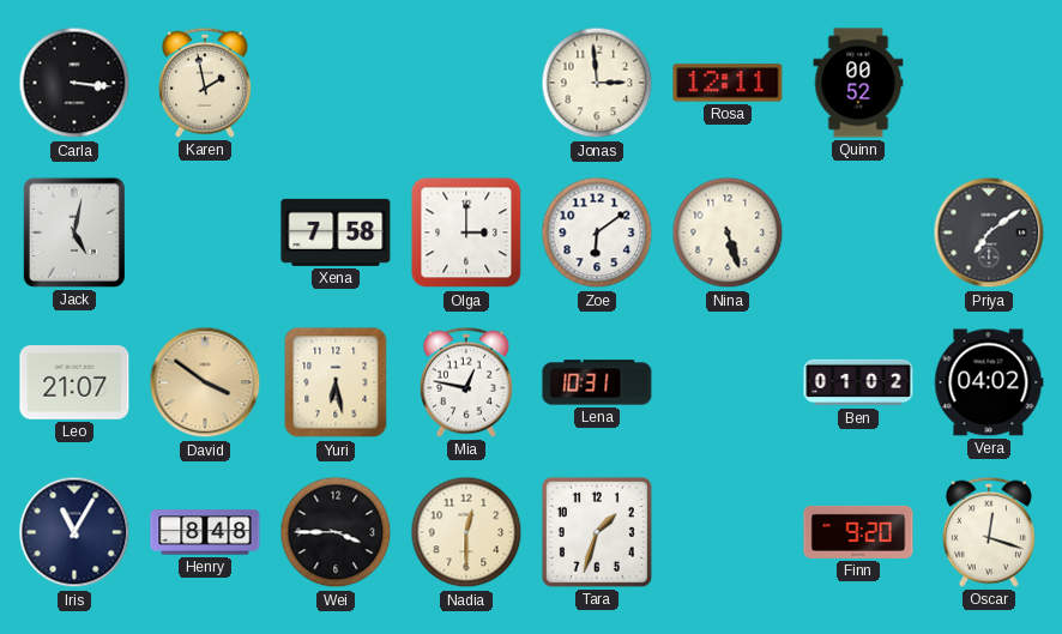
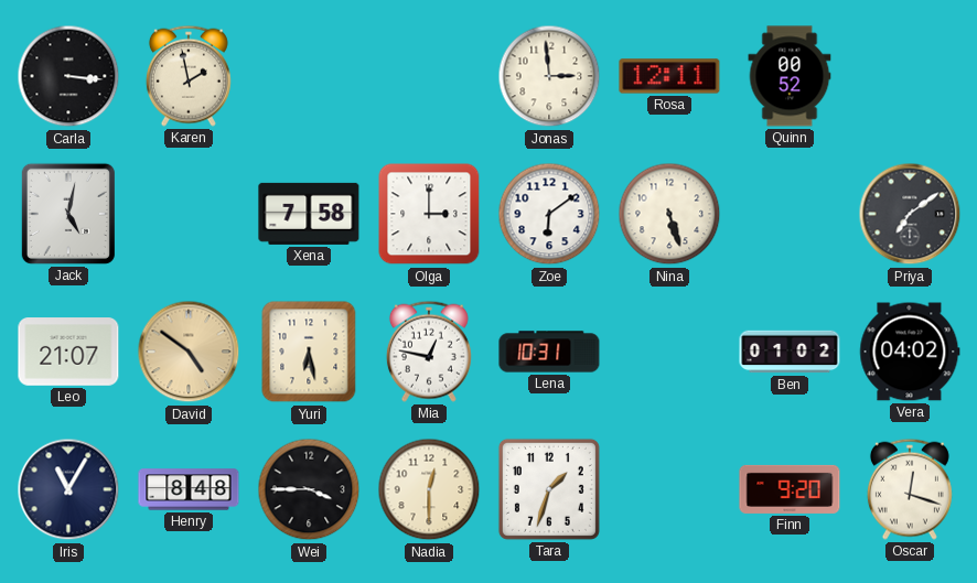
David: 3:51 -> 4:51 (189, 352)
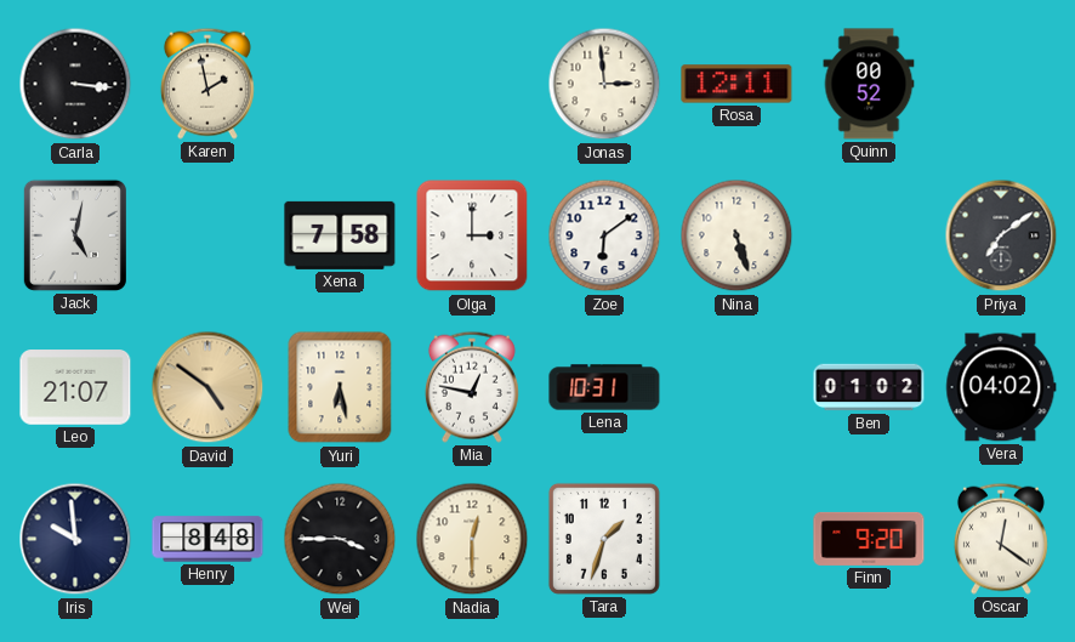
Iris: 11:05 -> 9:59 (75, 539)
Oscar: 12:18 -> 12:21 (1001, 539)
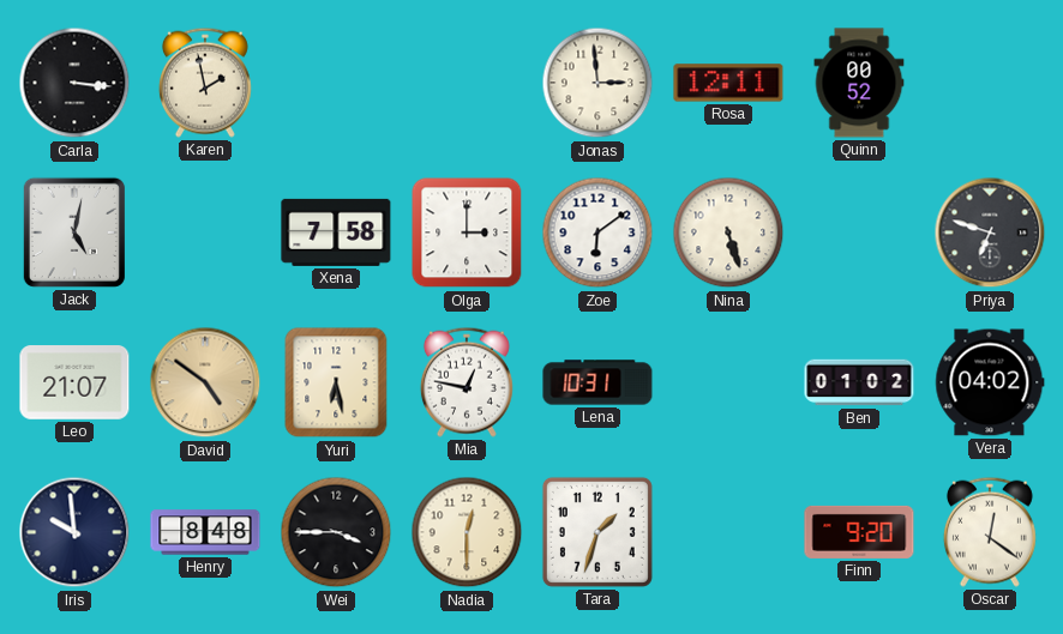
Priya: 7:09 -> 6:48 (990, 233)
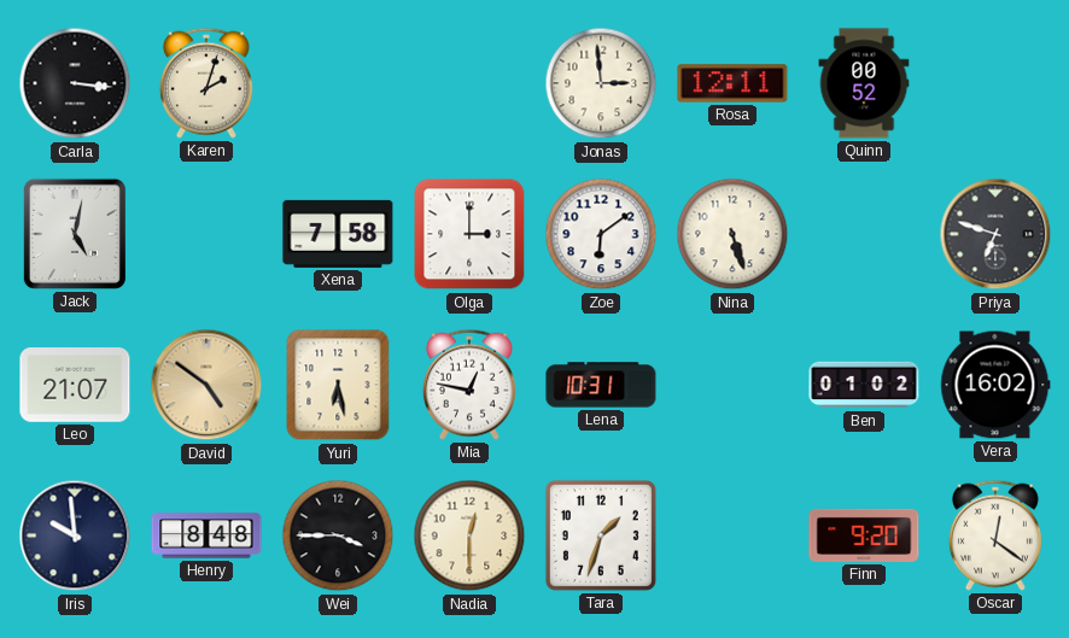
Karen: 1:58 -> 2:03 (206, 83)
Vera: 04:02 -> 16:02 (995, 385)
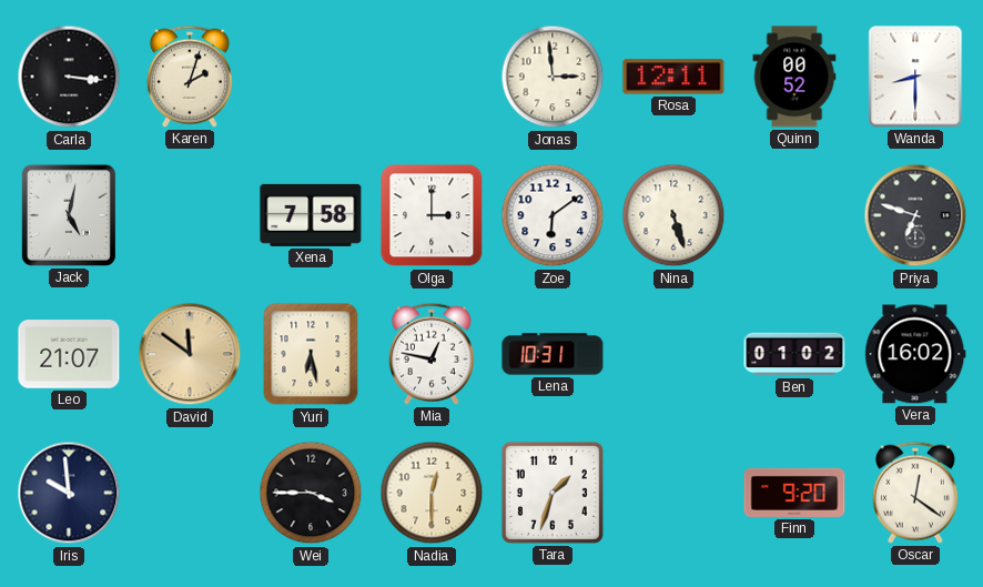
Wanda: none -> 8:30 (915, 77)
David: 4:51 -> 11:51 (190, 354)
Henry: 8:48 -> none (206, 535)
